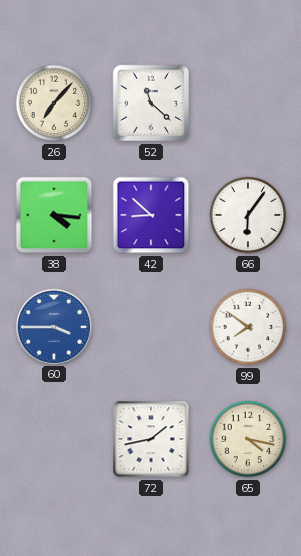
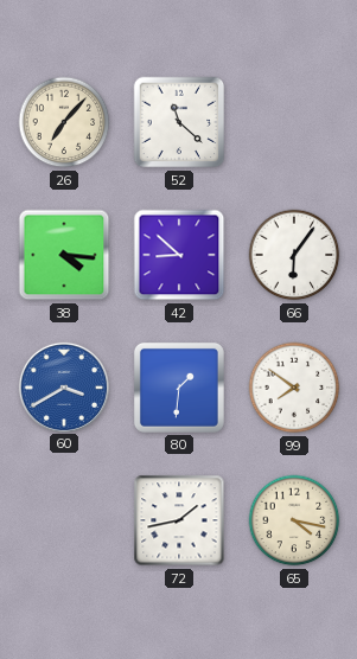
60: 3:45 -> 3:40 (63, 386)
80: none -> 1:31 (179, 388)
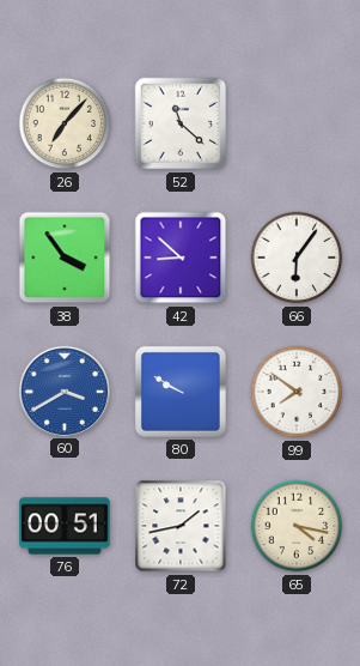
38: 4:16 -> 3:54 (65, 258)
80: 1:31 -> 9:50 (181, 392)
76: none -> 00:51 (65, 526)
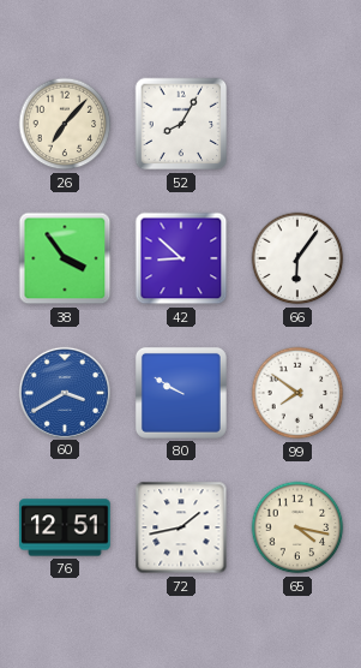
52: 11:22 -> 8:05 (181, 124)
76: 00:51 -> 12:51 (65, 527)
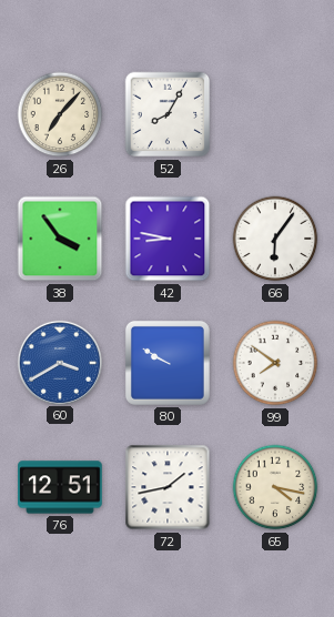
42: 8:52 -> 8:47 (168, 239)
